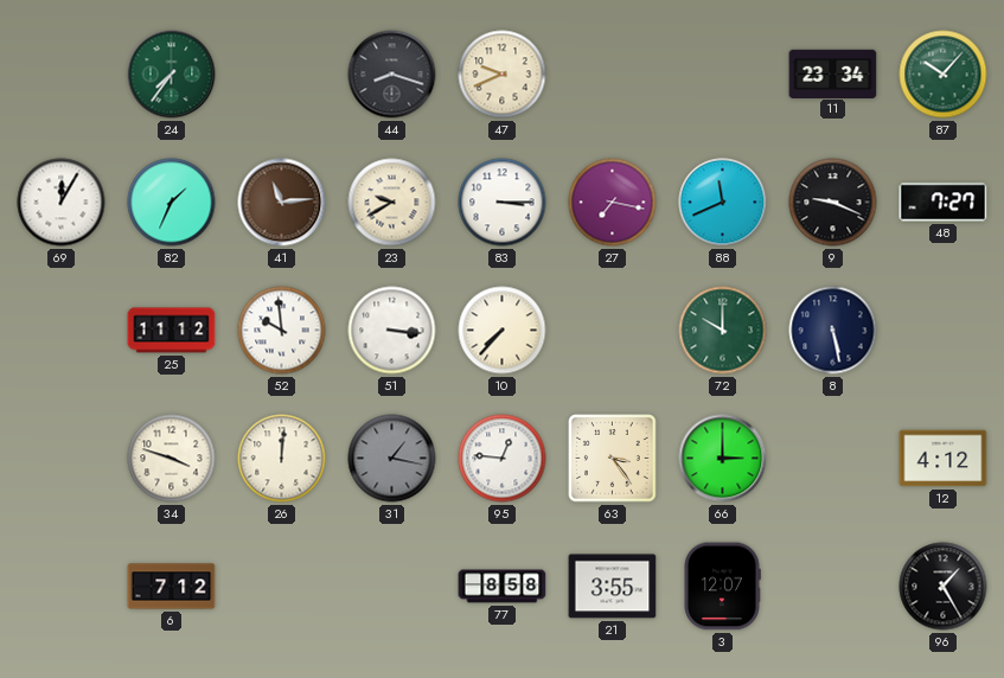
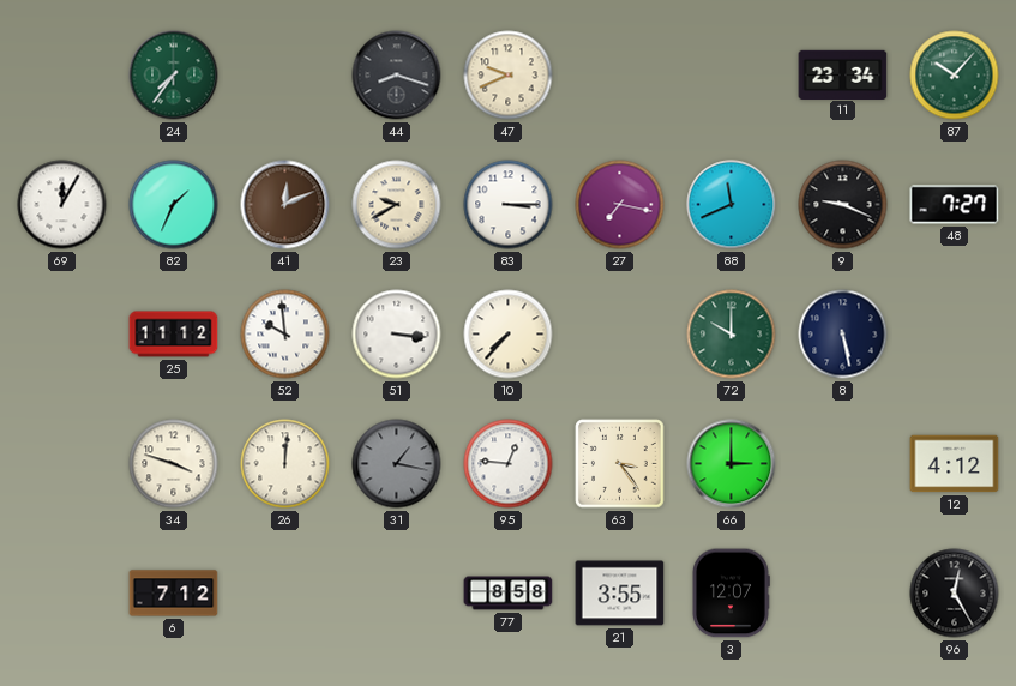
41: 11:14 -> 12:11 (285, 205)
96: 1:25 -> 12:25 (955, 594)
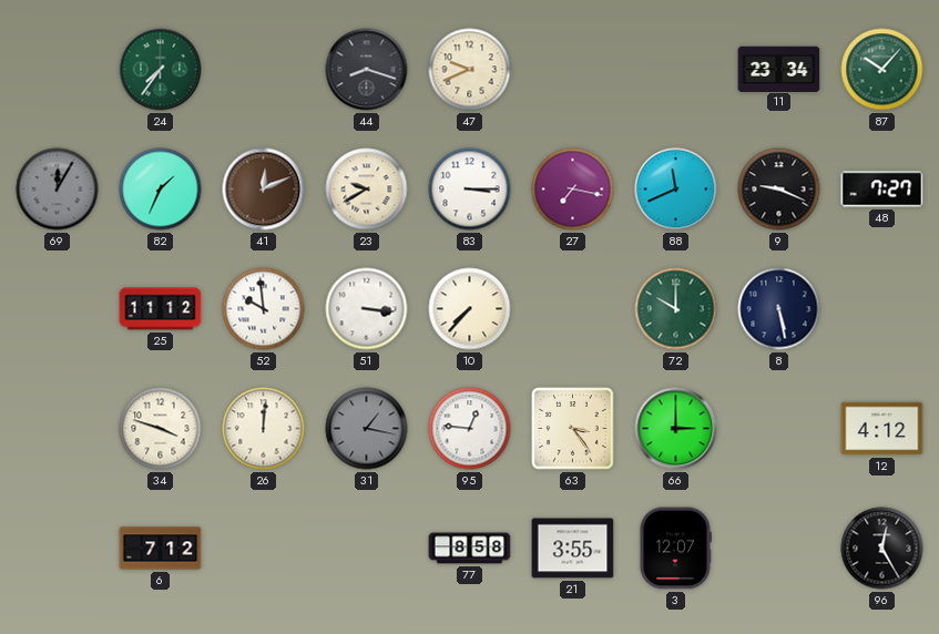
69 dial: white -> grey (58, 190)
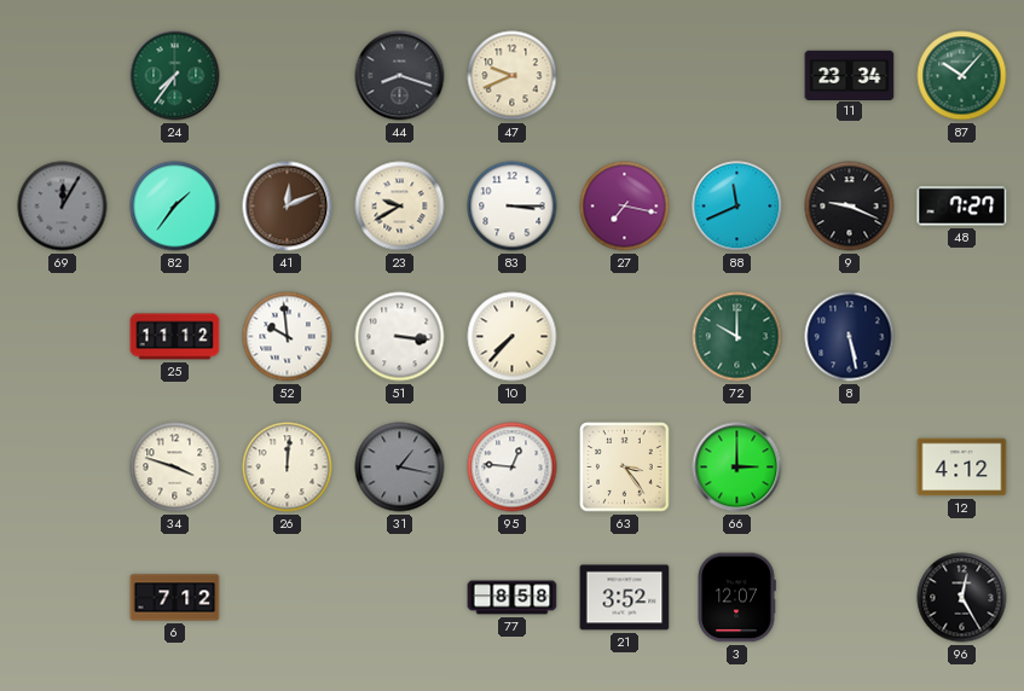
82: 1:34 -> 1:36 (175, 207)
21: 3:55 -> 3:52 (625, 598)
